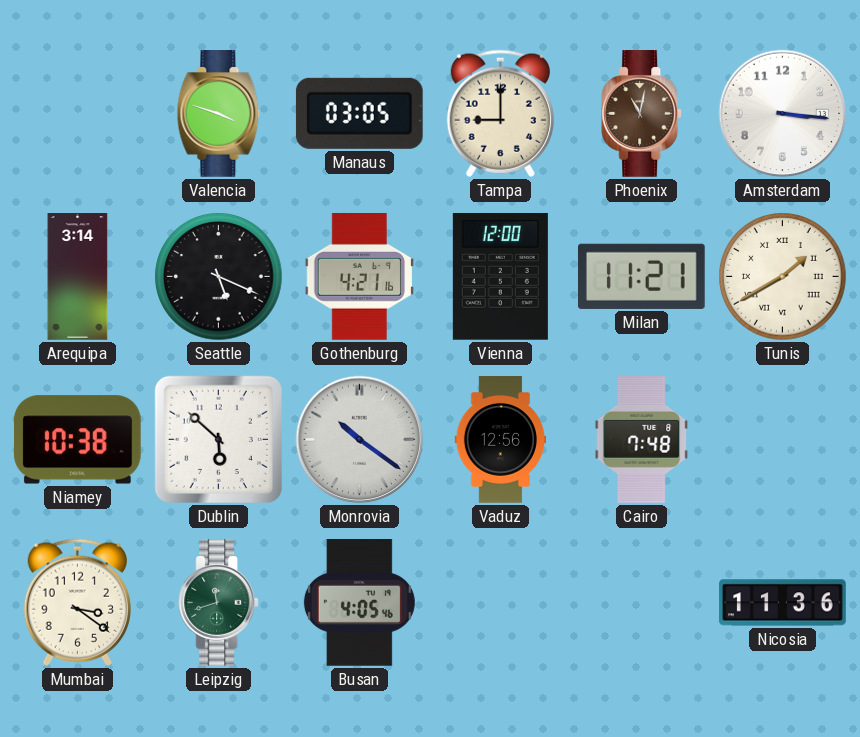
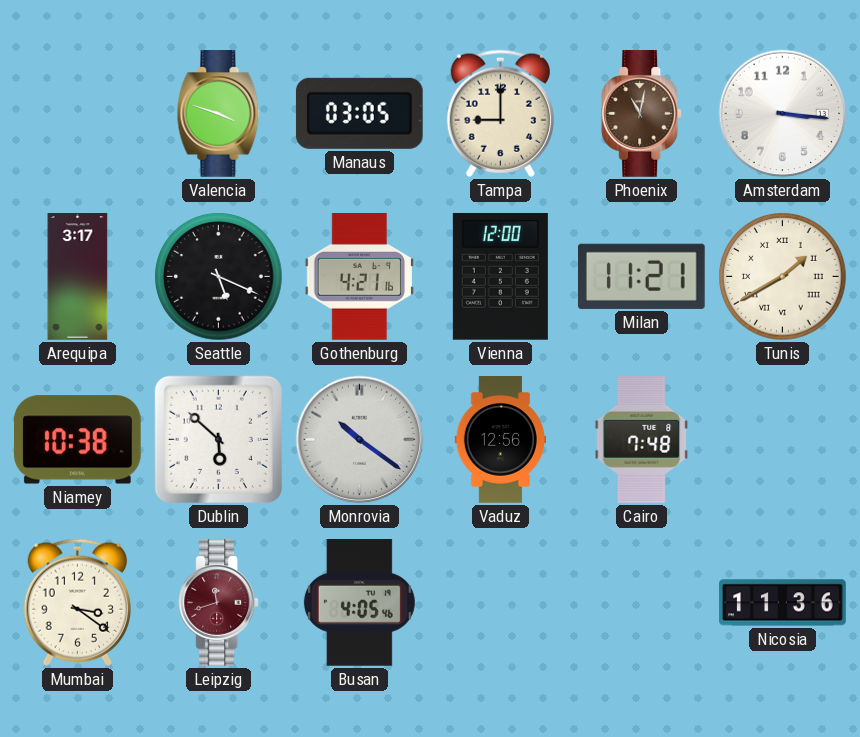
Arequipa: 3:14 -> 3:17 (78, 277)
Leipzig dial: green -> burgundy (219, 603)
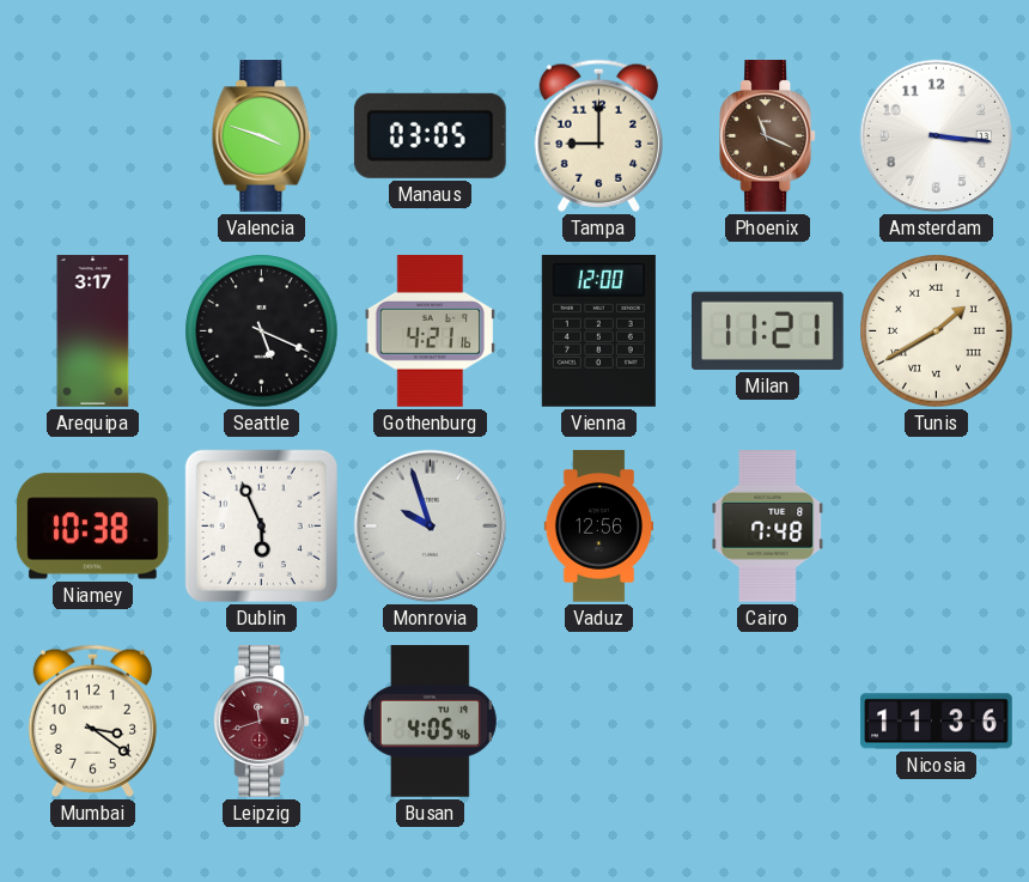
Phoenix: 11:02 -> 11:19 (768, 136)
Dublin: 5:52 -> 5:56 (261, 525)
Monrovia: 10:21 -> 9:57 (431, 527)
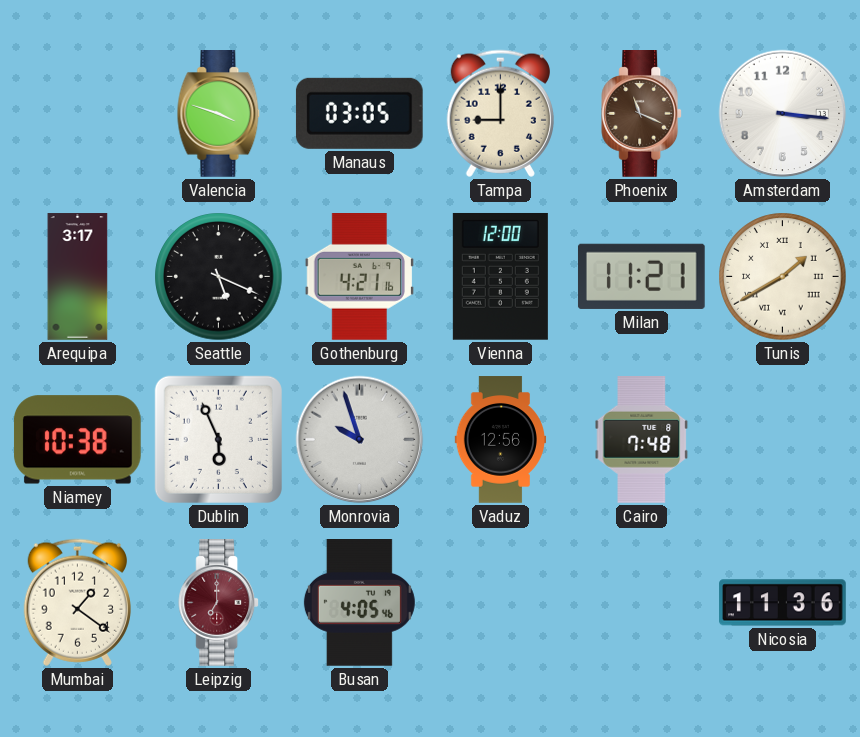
Mumbai: 3:21 -> 1:21 (77, 602)
Leipzig: 11:42 -> 7:00 (219, 603)
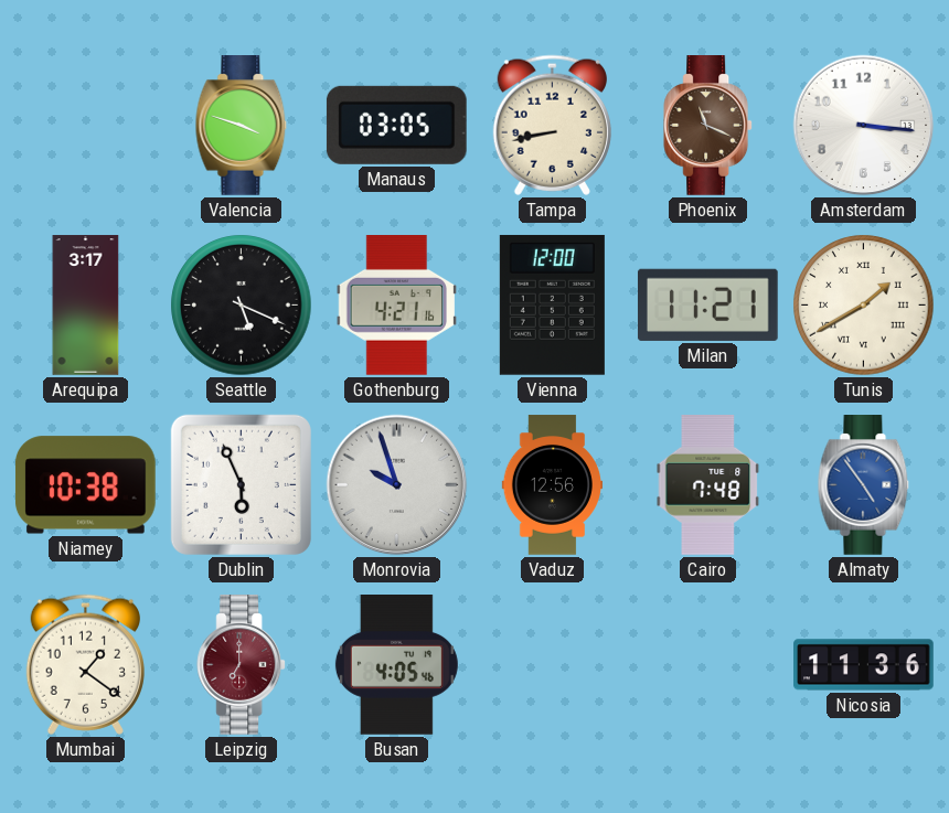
Tampa: 9:00 -> 8:43 (552, 125)
Almaty: none -> 4:54 (864, 485)
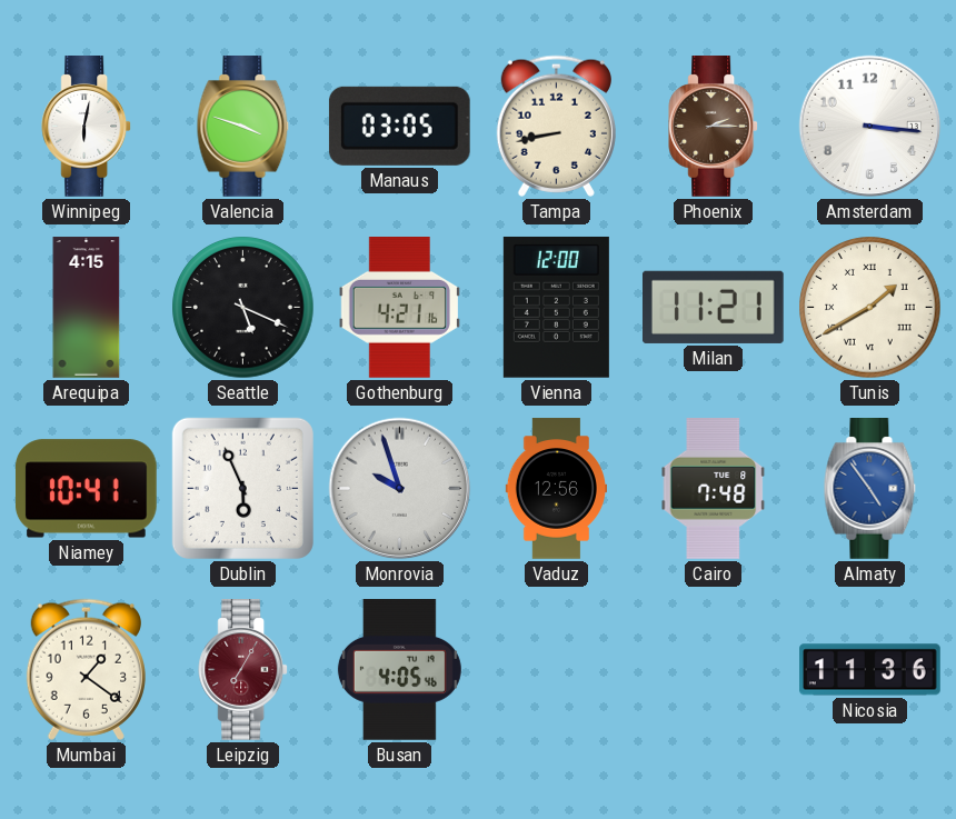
Winnipeg: none -> 6:02 (87, 127)
Phoenix: 11:19 -> 2:15 (714, 127)
Arequipa: 3:17 -> 4:15 (87, 308)
Niamey: 10:38 -> 10:41 (86, 489)
Leipzig: 7:00 -> 7:05 (243, 670)
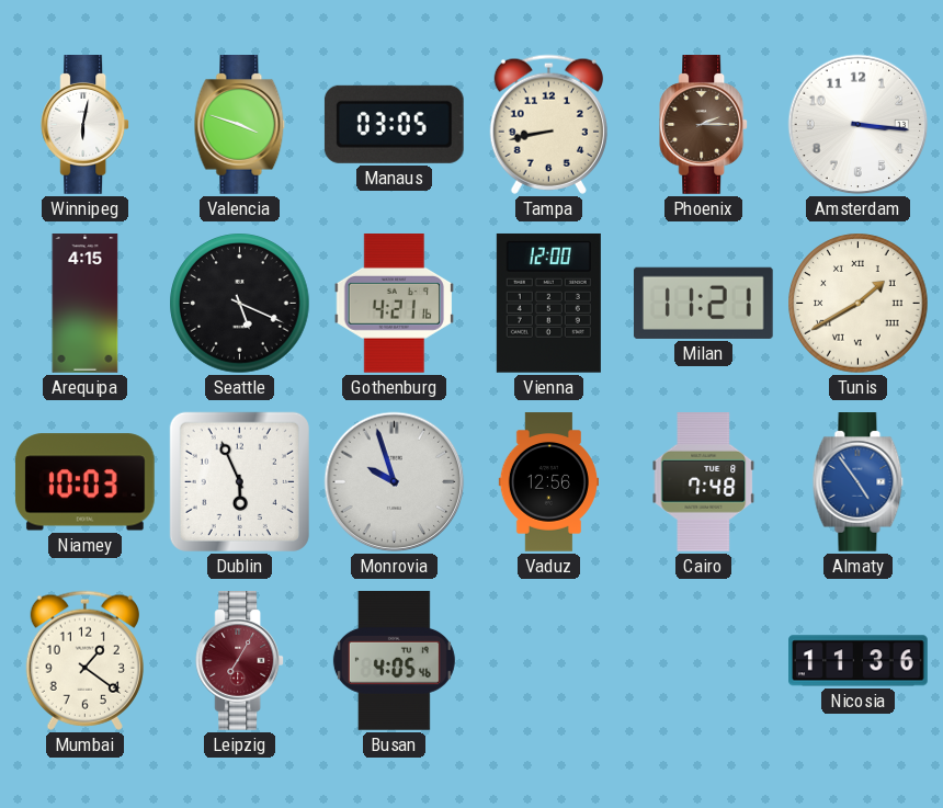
Niamey: 10:41 -> 10:03 (84, 482)
